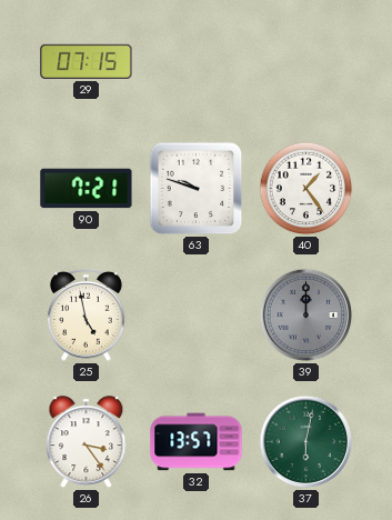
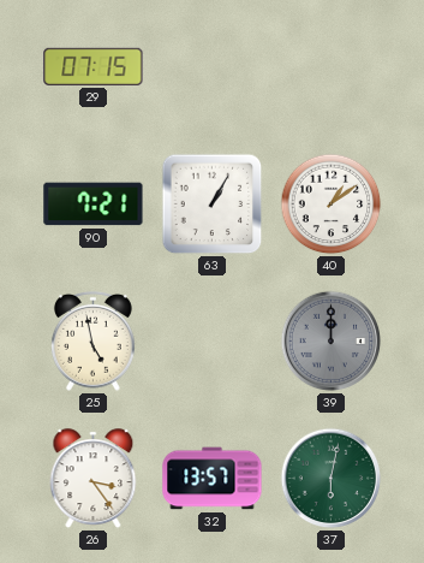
63: 9:48 -> 1:05 (213, 205)
40: 1:24 -> 1:09 (332, 205)
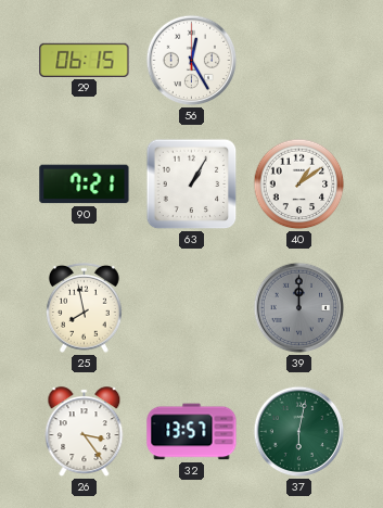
29: 07:15 -> 06:15 (85, 60)
56: none -> 12:25 (192, 61)
25: 4:58 -> 7:58 (84, 307)
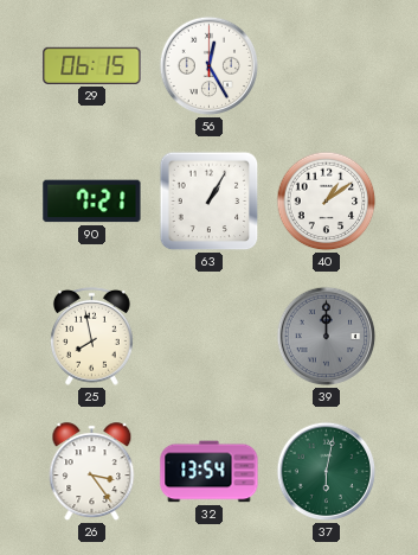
32: 13:57 -> 13:54 (210, 472)
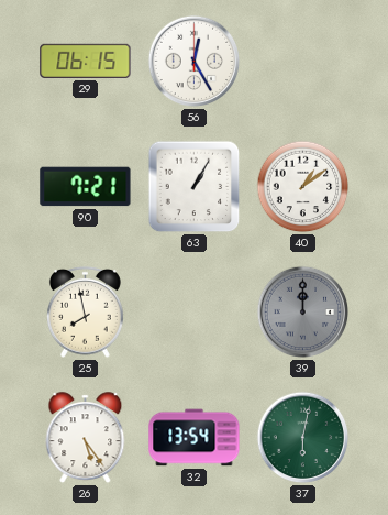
26: 3:24 -> 5:24 (86, 438)
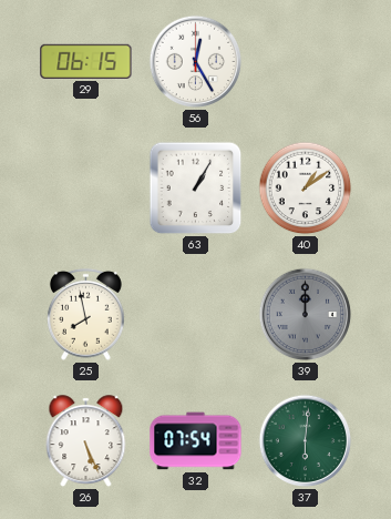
90: 7:21 -> none (86, 187)
26: 5:24 -> 5:26 (86, 441)
32: 13:54 -> 07:54 (196, 441)
37: 6:02 -> 6:01 (306, 441)
